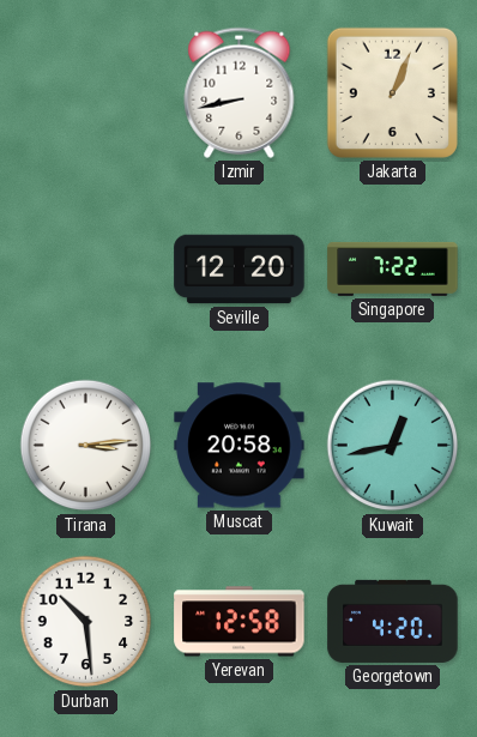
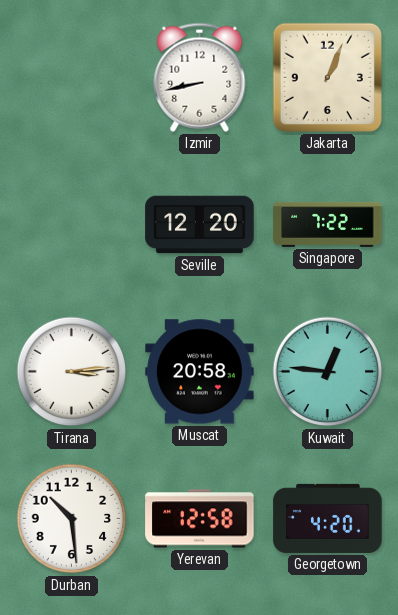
Kuwait: 12:43 -> 12:46 (328, 372)
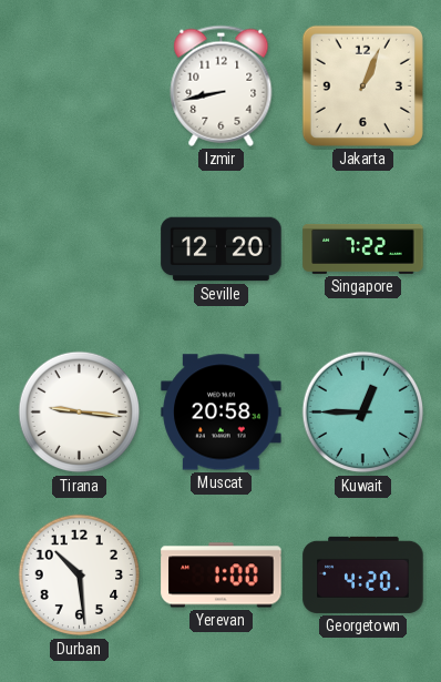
Tirana: 3:14 -> 9:16 (80, 413)
Kuwait: 12:46 -> 12:45 (363, 413)
Yerevan: 12:58 -> 1:00 (222, 576)
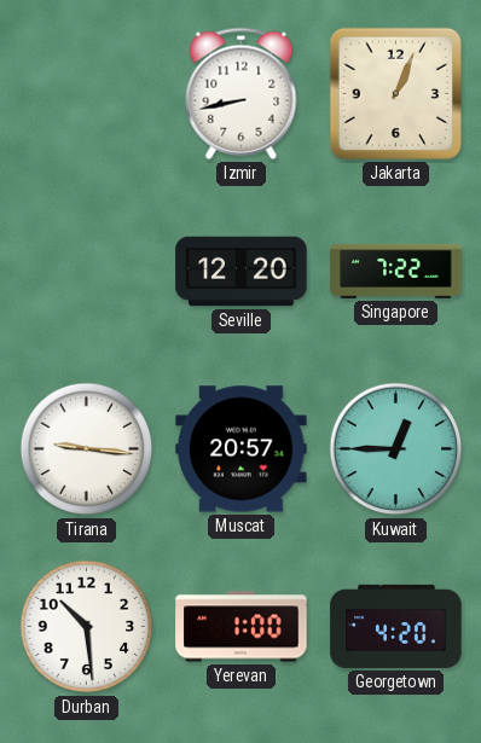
Muscat: 20:58 -> 20:57 (242, 449)
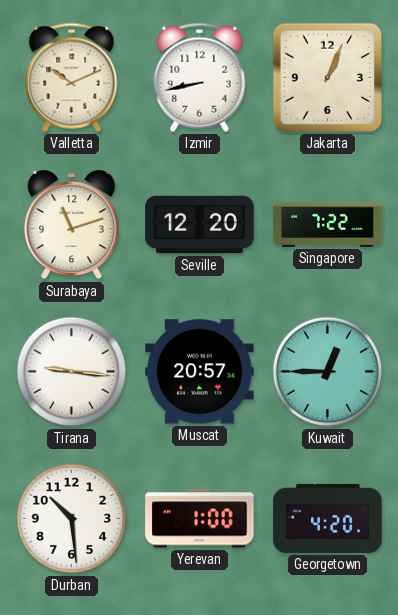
Valletta: none -> 10:11 (72, 77)
Surabaya: none -> 11:12 (72, 226)
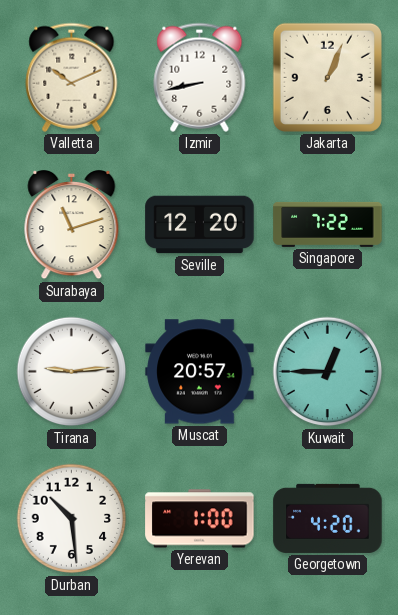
Tirana: 9:16 -> 9:14 (72, 372)
